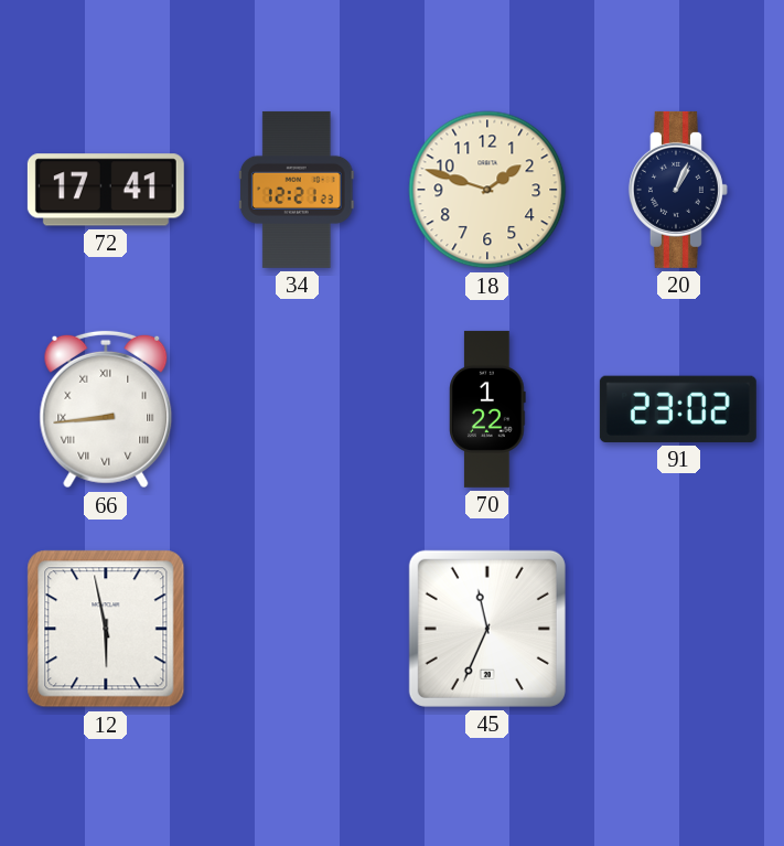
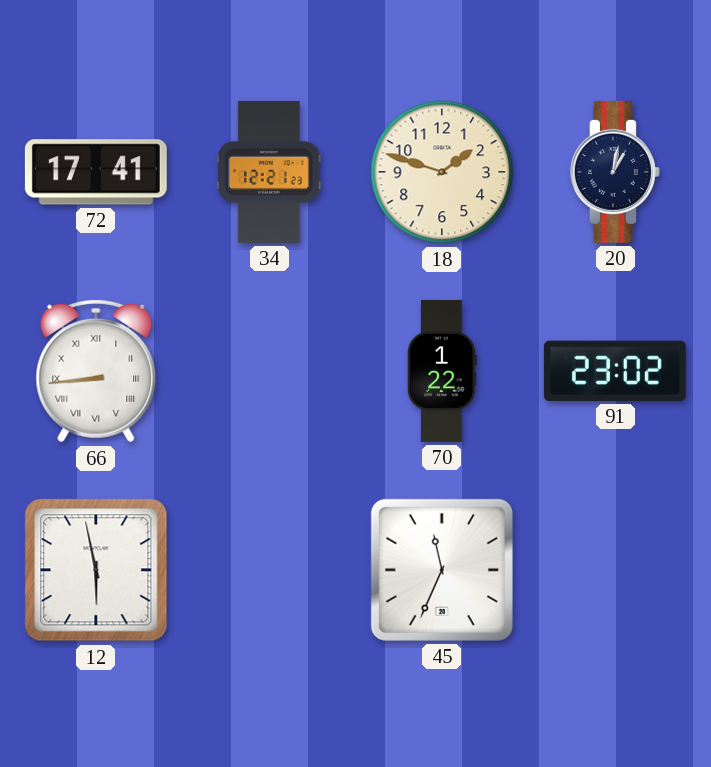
20: 1:04 -> 1:02 (615, 172)
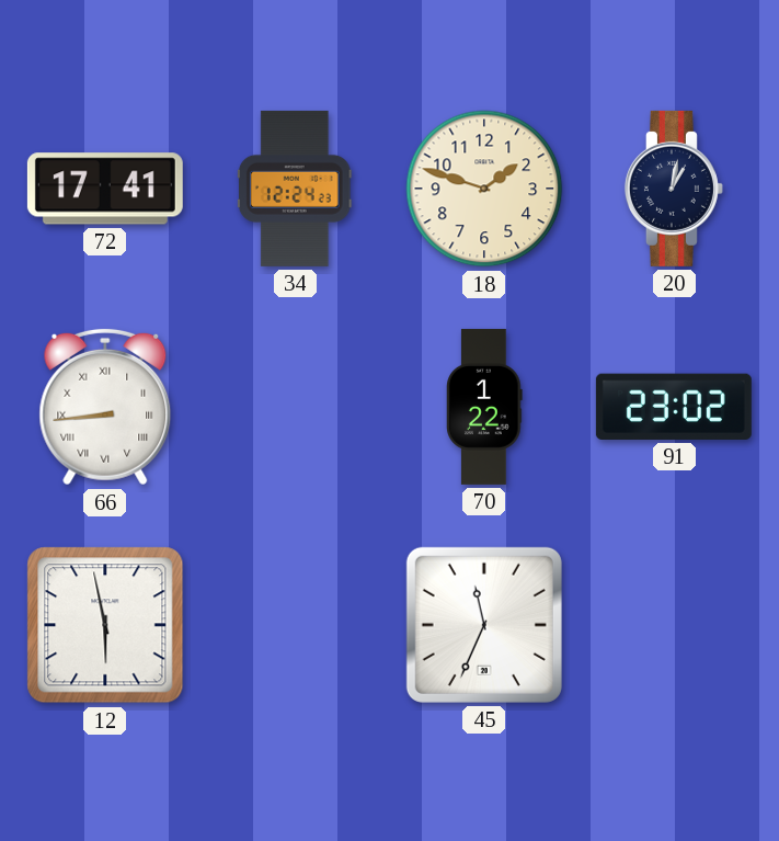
34: 12:21 -> 12:24 (295, 189)
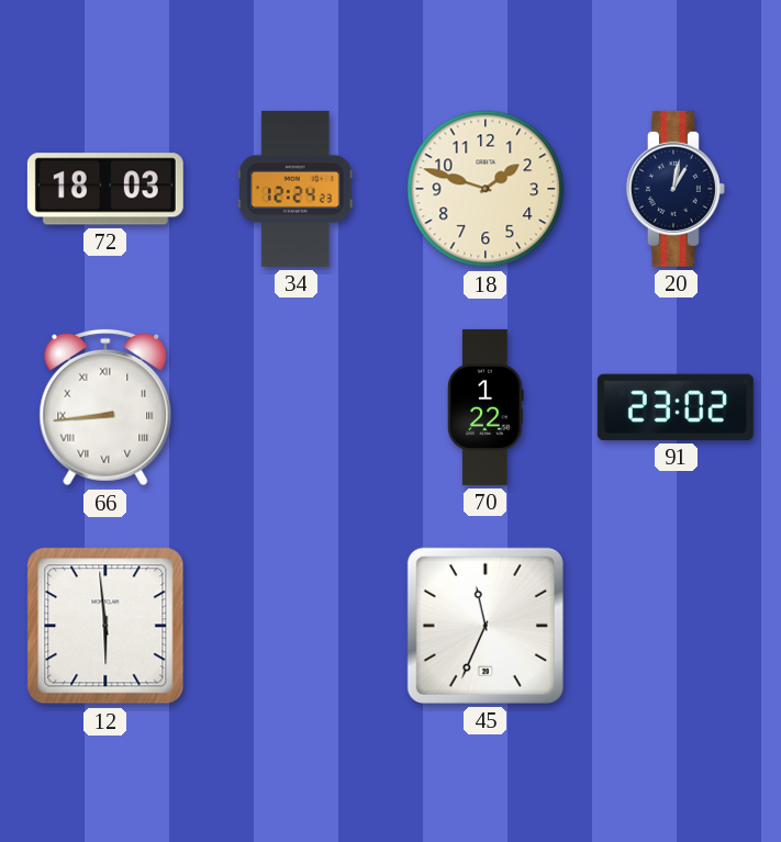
72: 17:41 -> 18:03 (105, 189)
12: 5:58 -> 5:59 (105, 626)
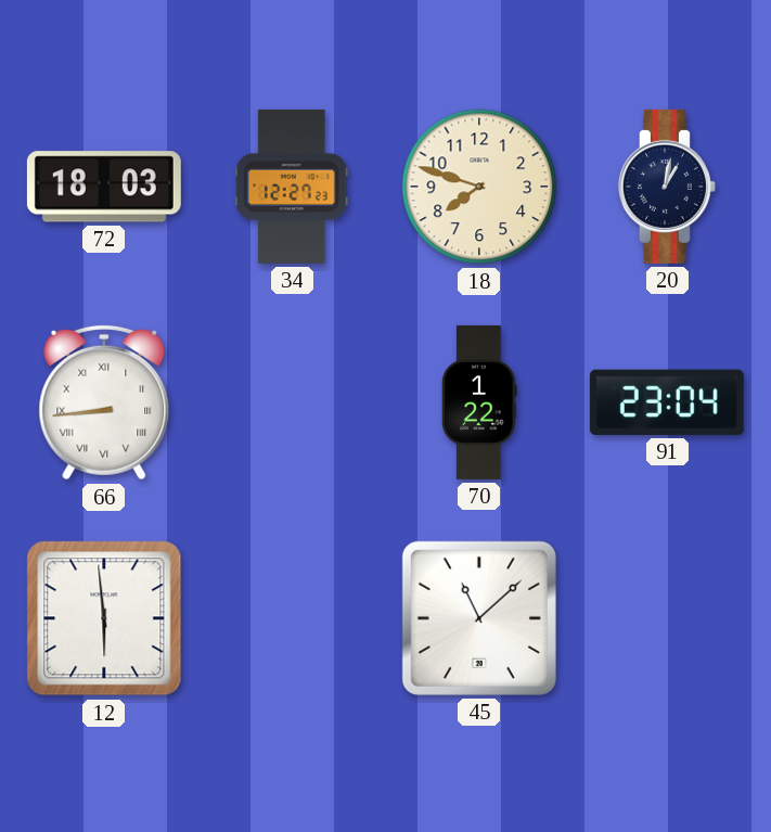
34: 12:24 -> 12:27 (292, 187)
18: 1:48 -> 7:48 (479, 187)
91: 23:02 -> 23:04 (667, 402)
45: 11:34 -> 11:08 (479, 618)
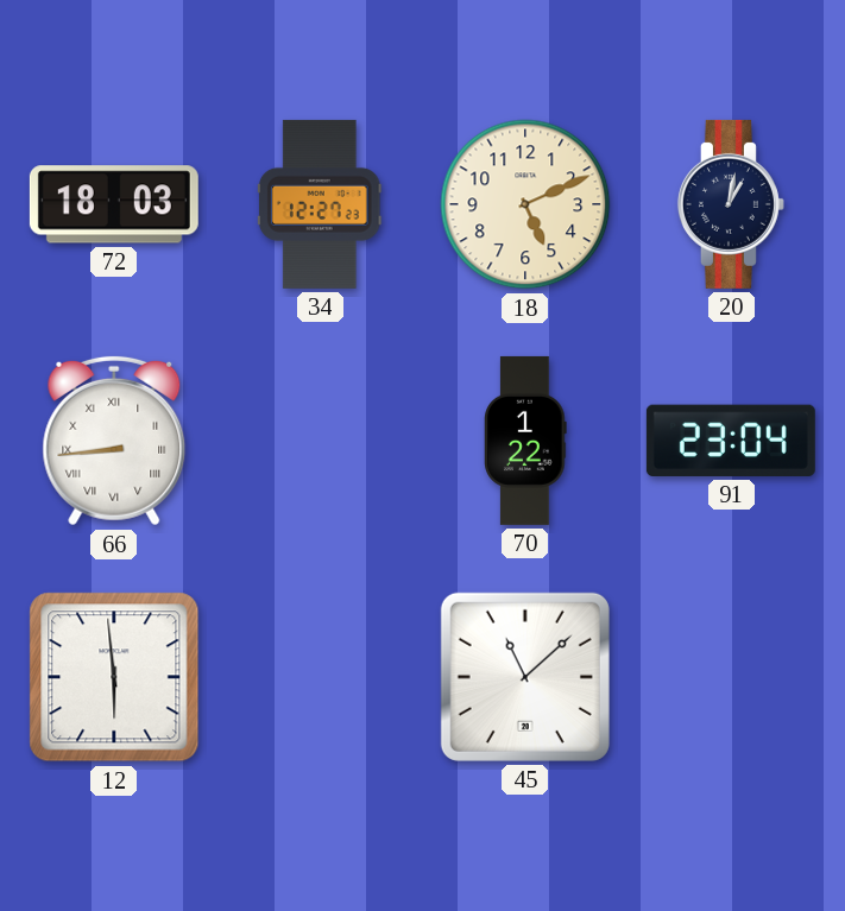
18: 7:48 -> 5:11 (525, 204)
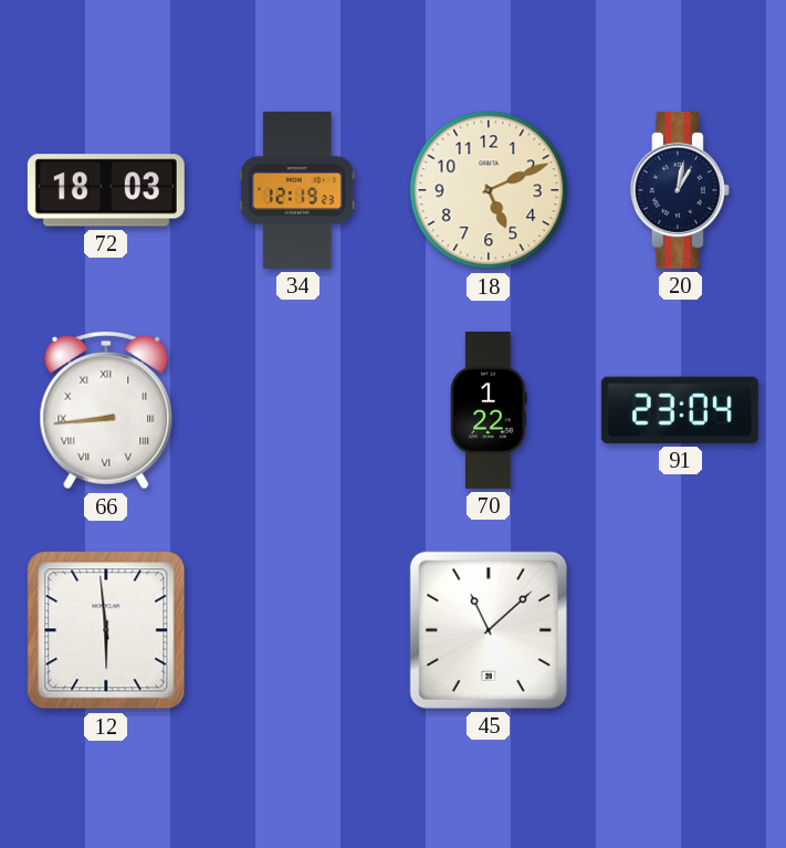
34: 12:27 -> 12:19 (297, 190)
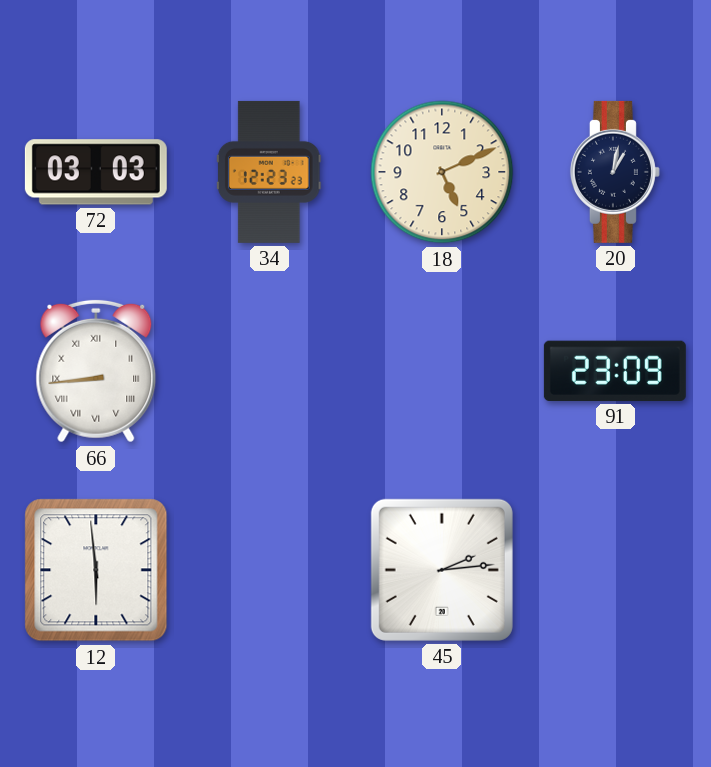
72: 18:03 -> 03:03 (96, 172)
34: 12:19 -> 12:23 (269, 172)
70: 1:22 -> none (489, 410)
91: 23:04 -> 23:09 (615, 371)
45: 11:08 -> 2:14 (442, 570)
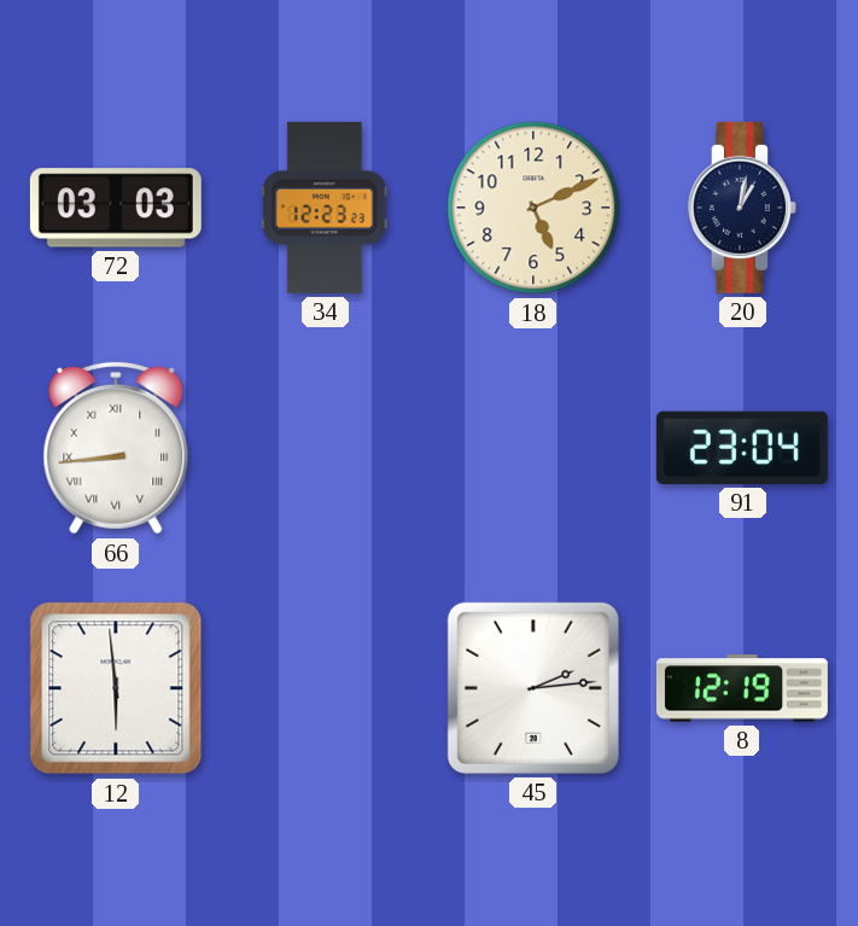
91: 23:09 -> 23:04 (742, 448)
8: none -> 12:19 (742, 688)
